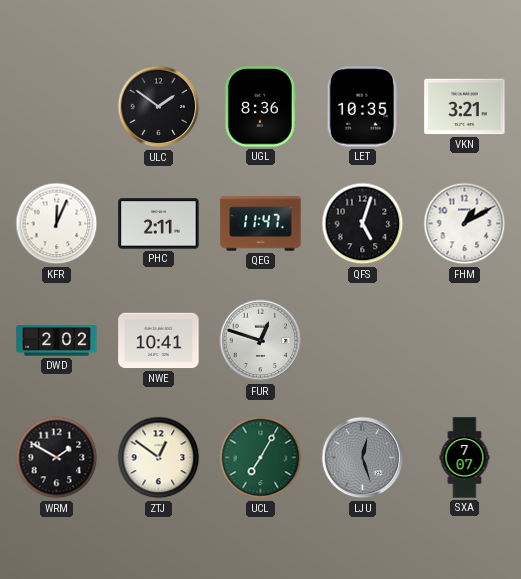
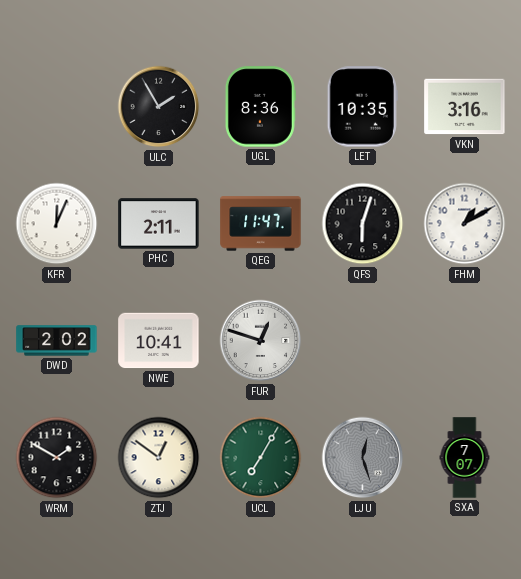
ULC: 1:51 -> 1:55 (159, 107)
VKN: 3:21 -> 3:16 (465, 107)
QFS: 5:03 -> 6:03 (363, 224)
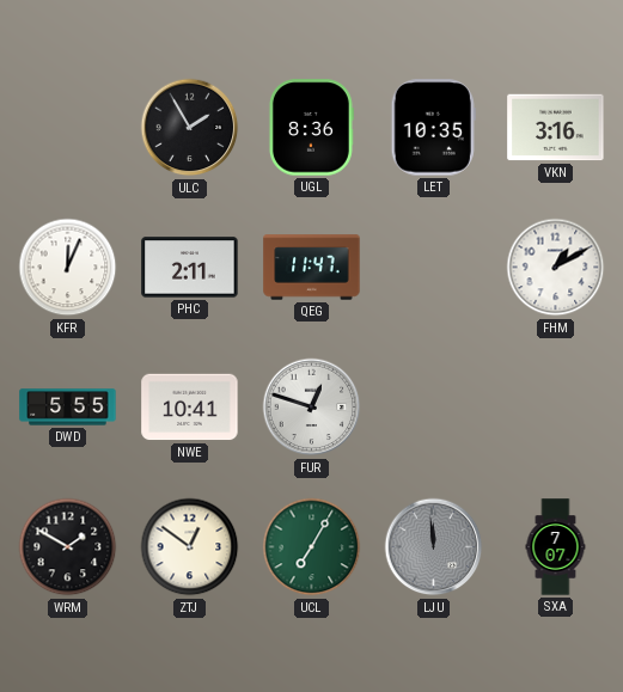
QFS: 6:03 -> none (363, 224)
DWD: 2:02 -> 5:55 (68, 408)
LJU: 12:27 -> 11:59 (434, 547)
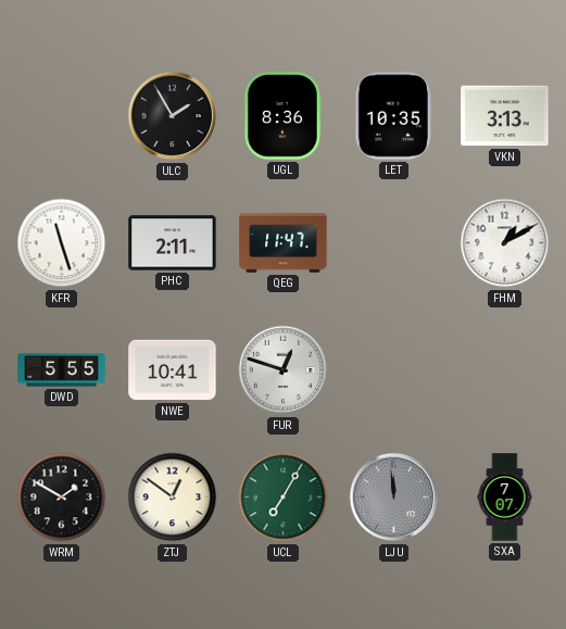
VKN: 3:16 -> 3:13 (505, 116)
KFR: 12:04 -> 11:27 (62, 243)
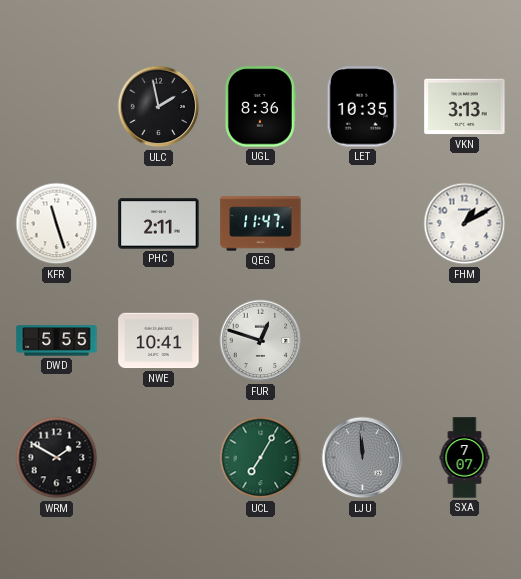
ULC: 1:55 -> 1:58 (159, 107)
ZTJ: 12:51 -> none (173, 498)
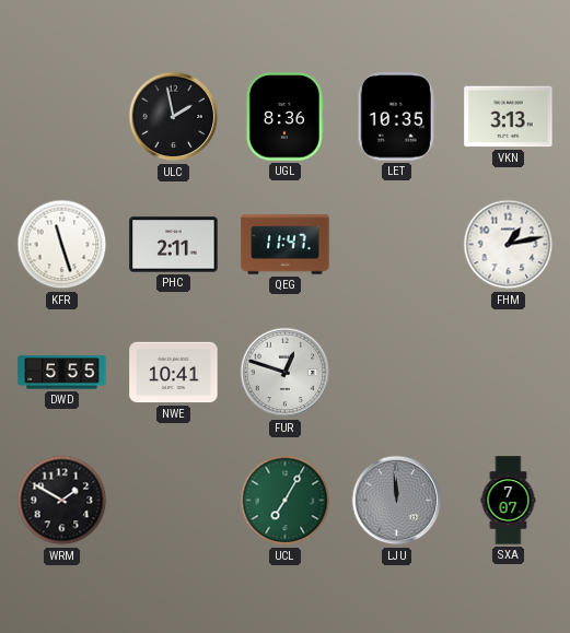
FHM: 1:10 -> 1:13 (509, 245)
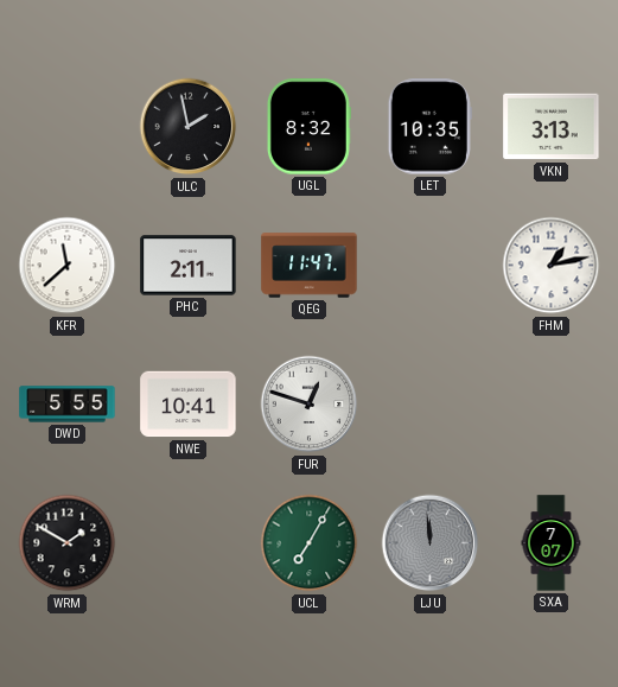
UGL: 8:36 -> 8:32 (308, 127)
KFR: 11:27 -> 11:38 (68, 266)
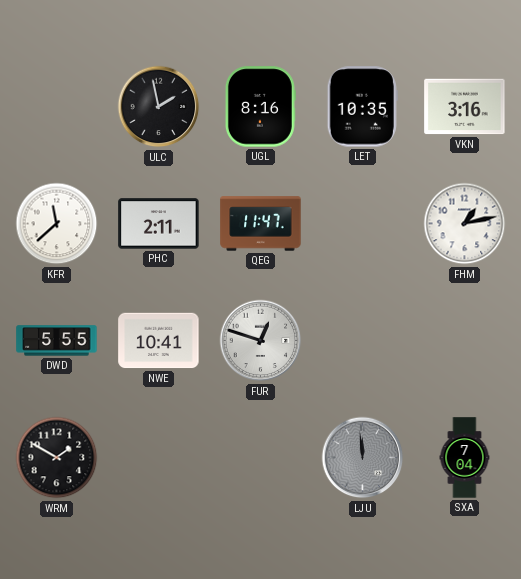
UGL: 8:32 -> 8:16 (260, 107)
VKN: 3:13 -> 3:16 (465, 107)
UCL: 7:05 -> none (310, 543)
SXA: 7:07 -> 7:04 (465, 458)
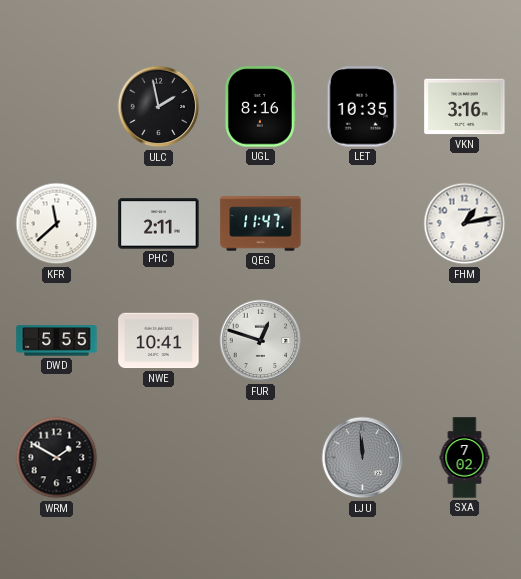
SXA: 7:04 -> 7:02 (465, 458)
